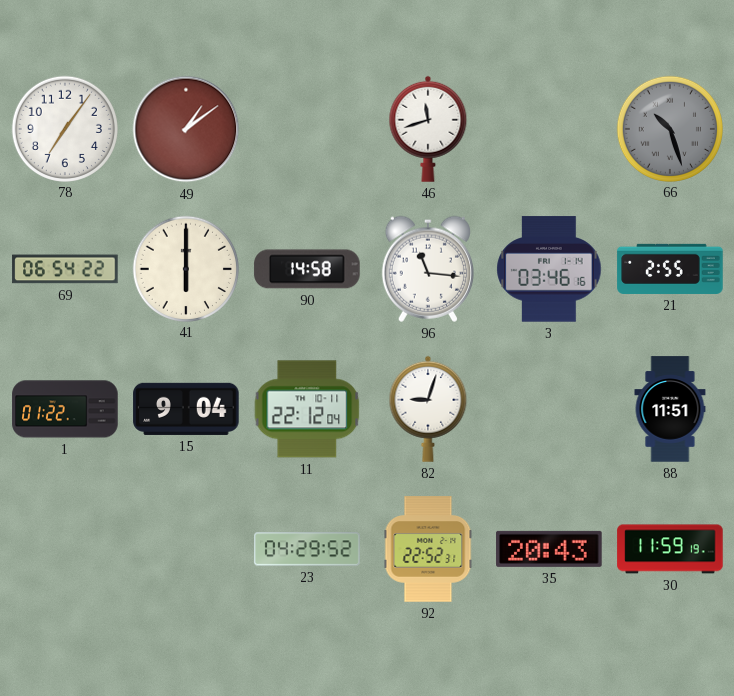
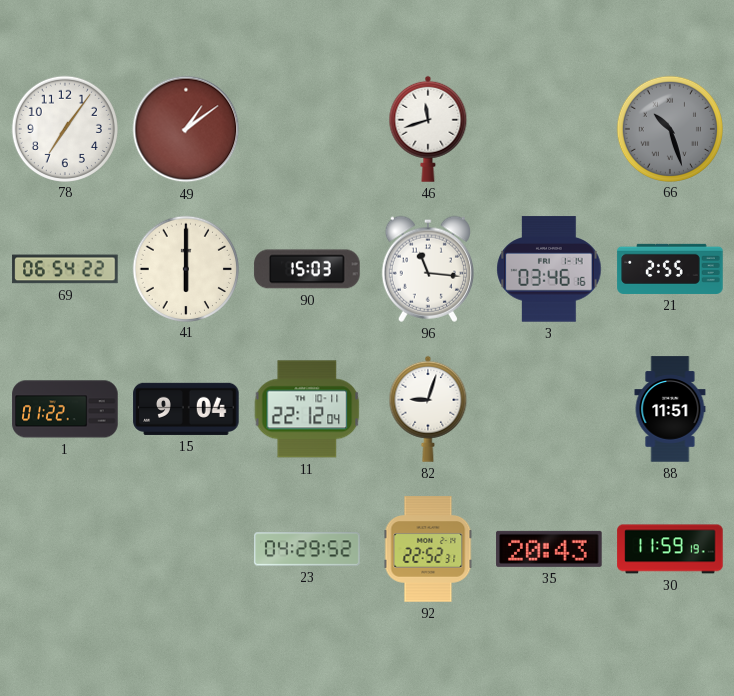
90: 14:58 -> 15:03 (307, 269)
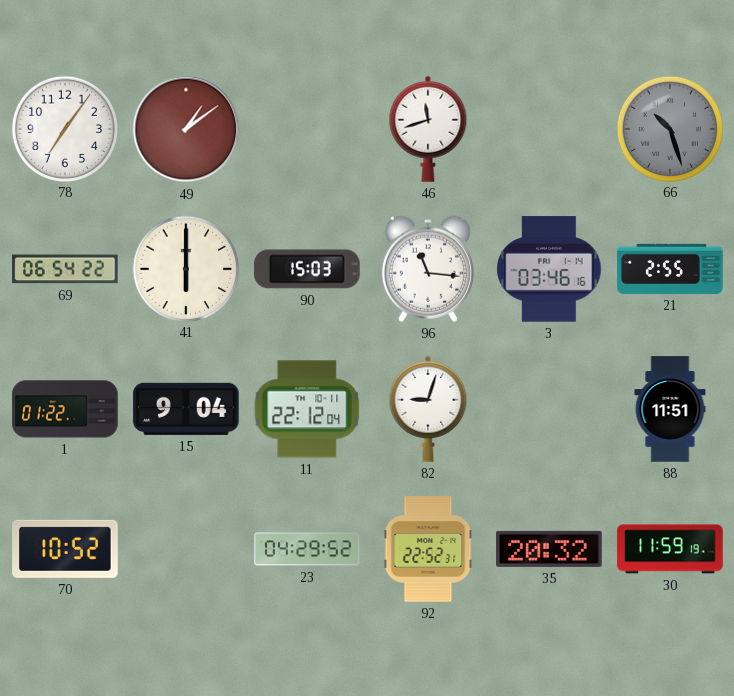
70: none -> 10:52 (65, 549)
35: 20:43 -> 20:32 (549, 549)
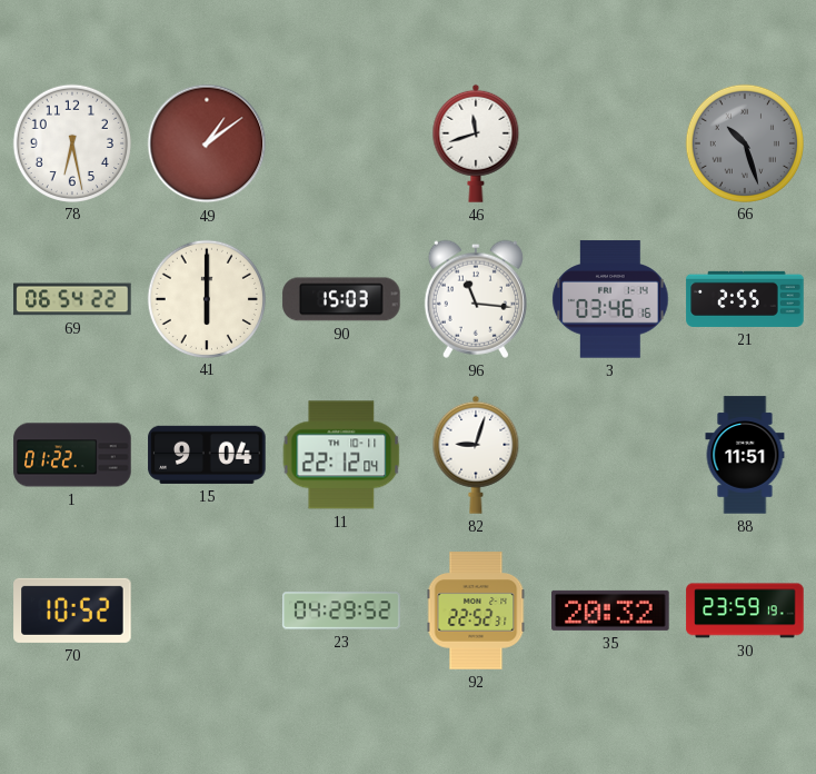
78: 7:06 -> 6:28 (71, 142)
30: 11:59 -> 23:59 (745, 611)
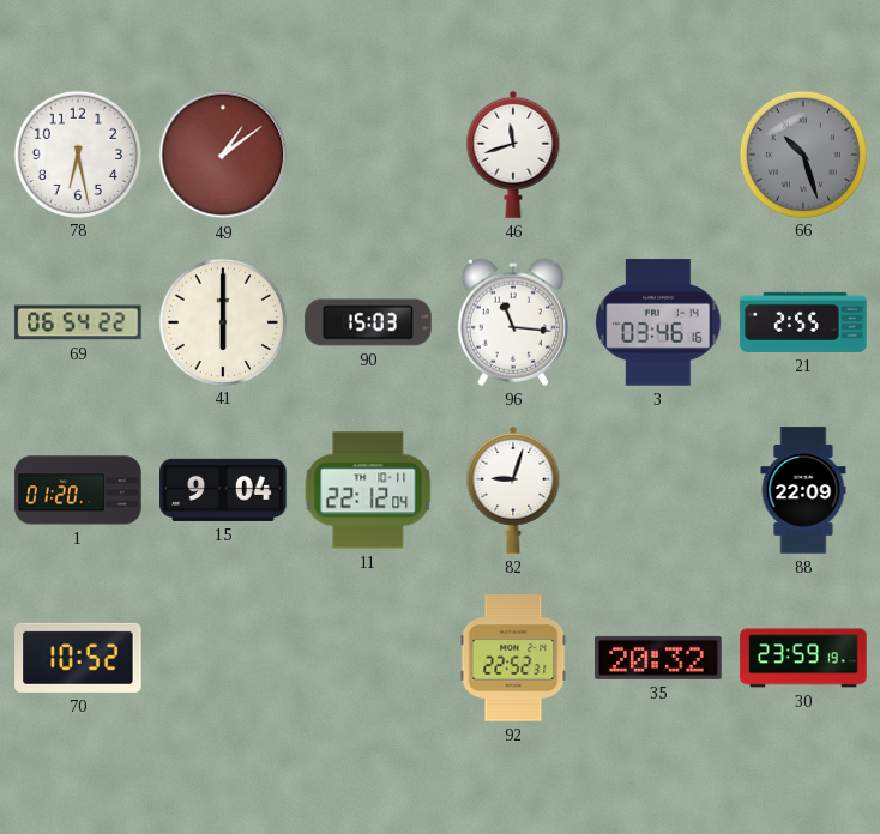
1: 01:22 -> 01:20 (78, 490)
88: 11:51 -> 22:09 (803, 490)
23: 04:29 -> none (341, 611)
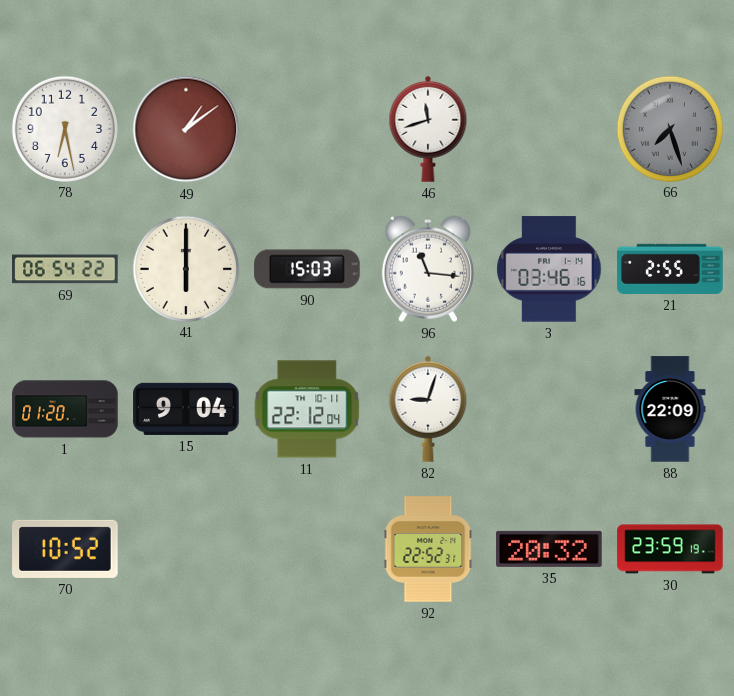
66: 10:27 -> 7:27 (669, 128)
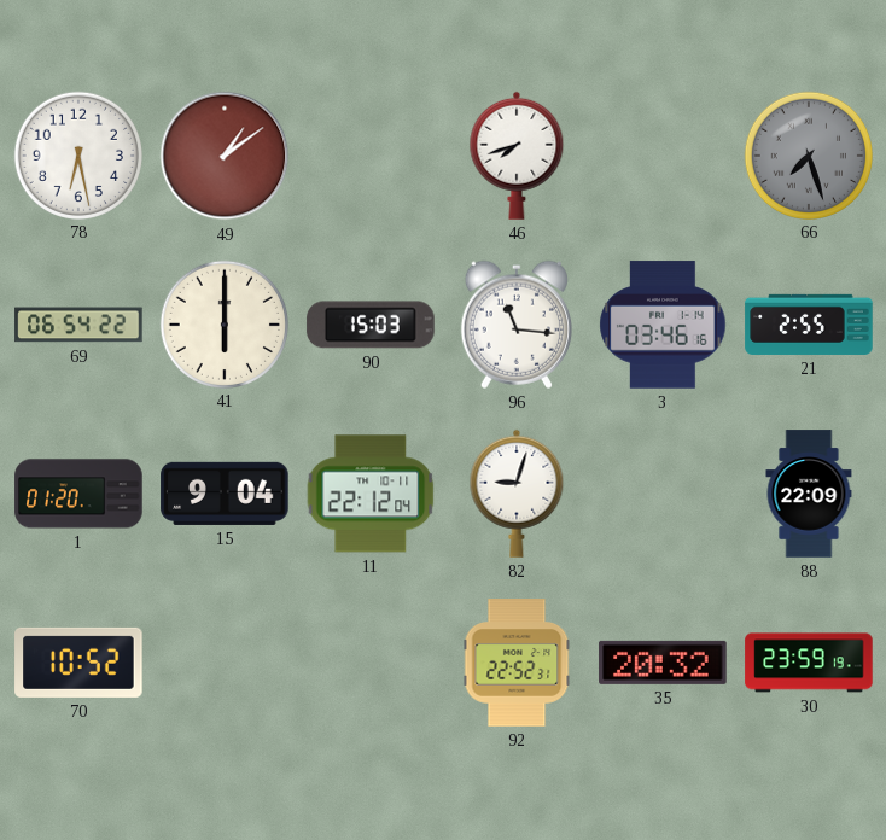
46: 11:42 -> 7:42 (517, 156)
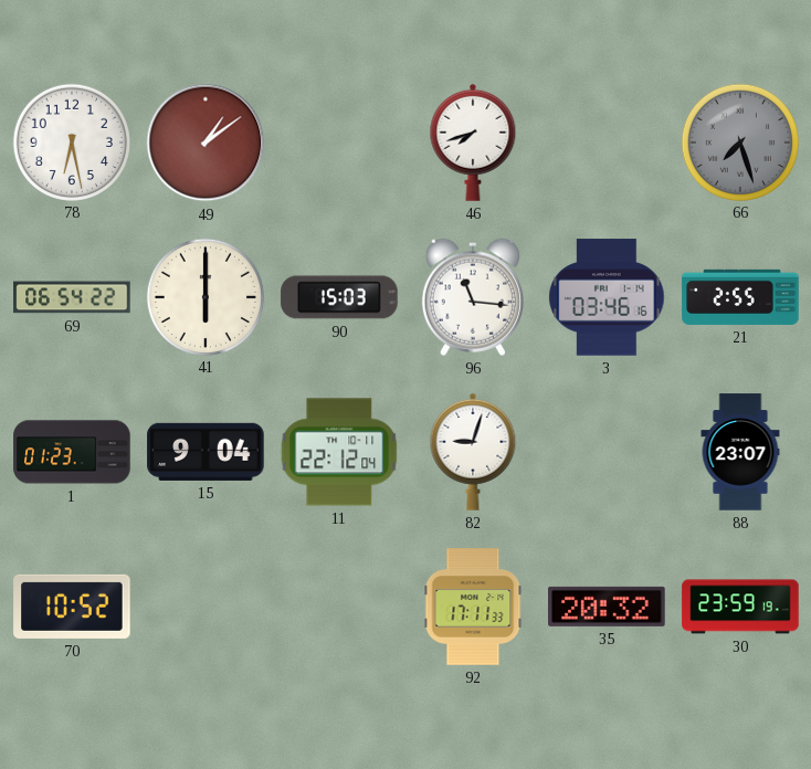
1: 01:20 -> 01:23 (72, 452)
88: 22:09 -> 23:07 (740, 452)
92: 22:52 -> 17:11 (473, 607)
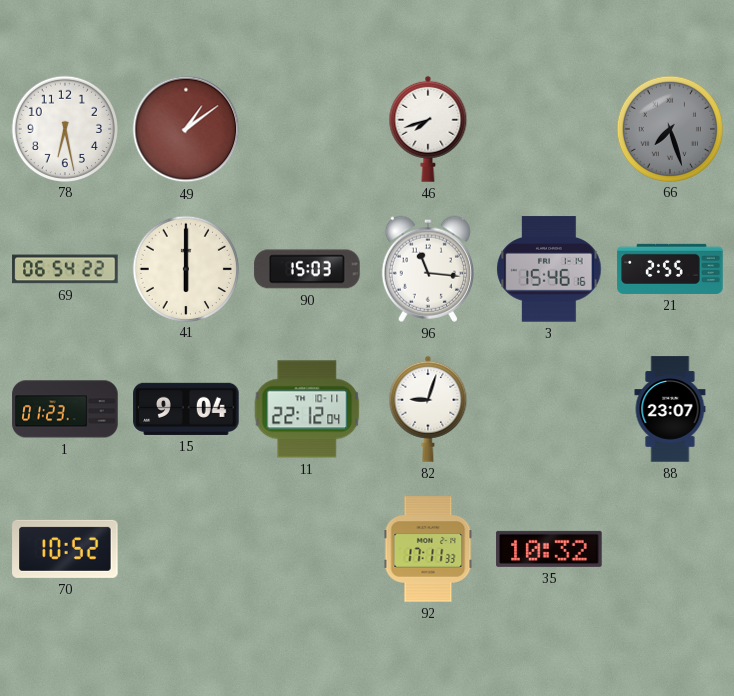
3: 03:46 -> 15:46 (549, 269)
35: 20:32 -> 10:32 (549, 549)
30: 23:59 -> none (740, 607)
